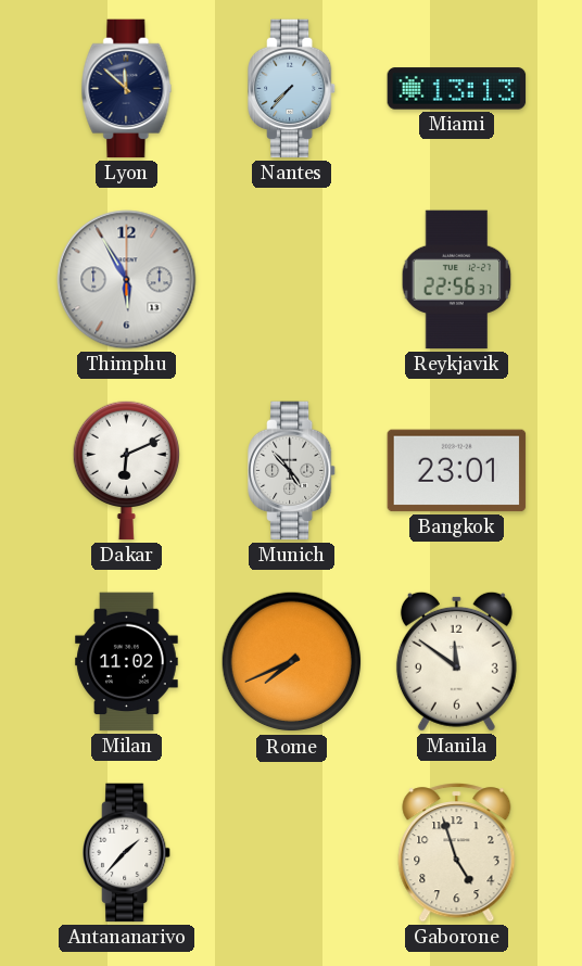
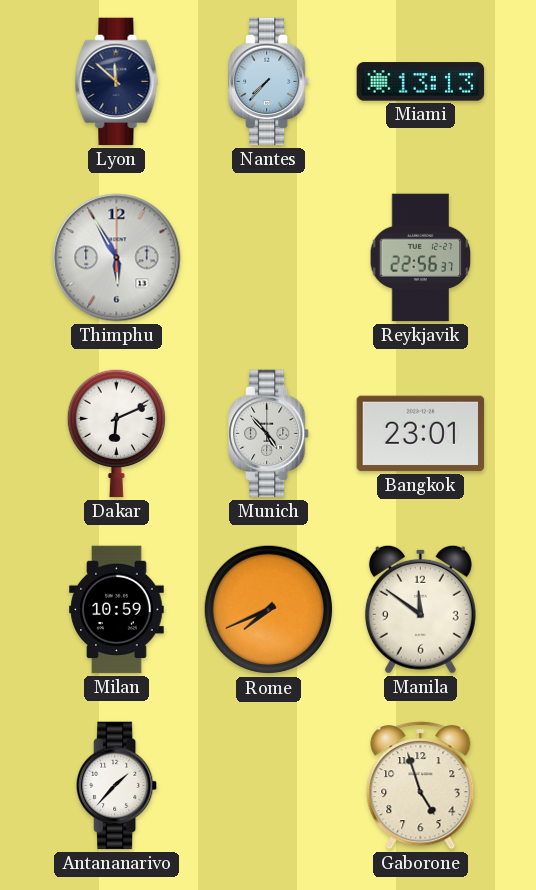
Milan: 11:02 -> 10:59 (117, 610)
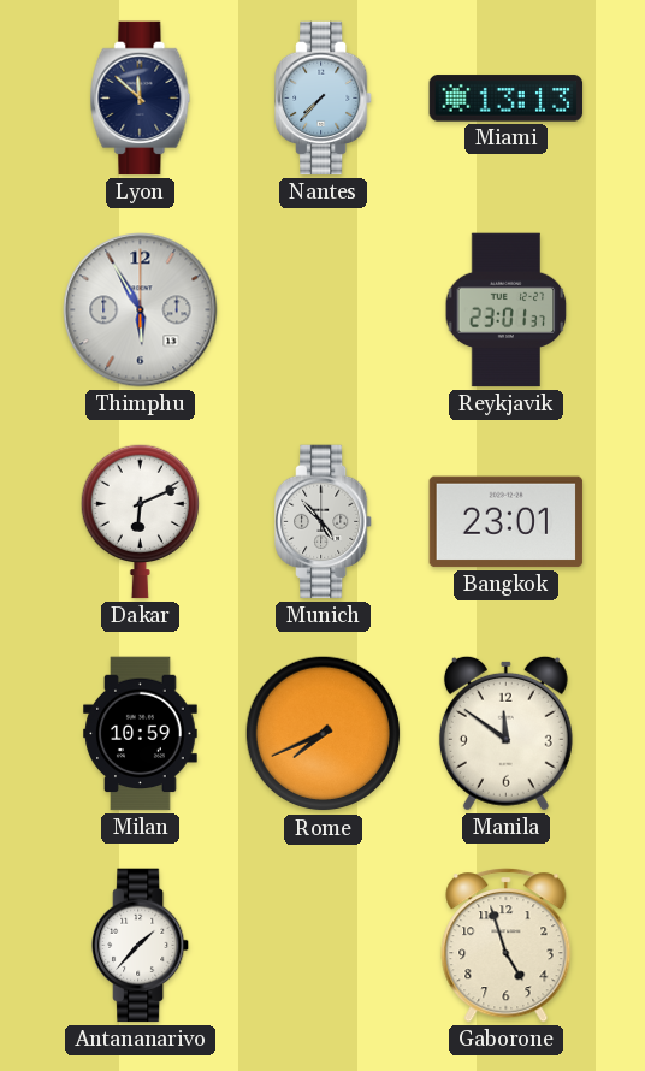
Reykjavik: 22:56 -> 23:01 (507, 310)
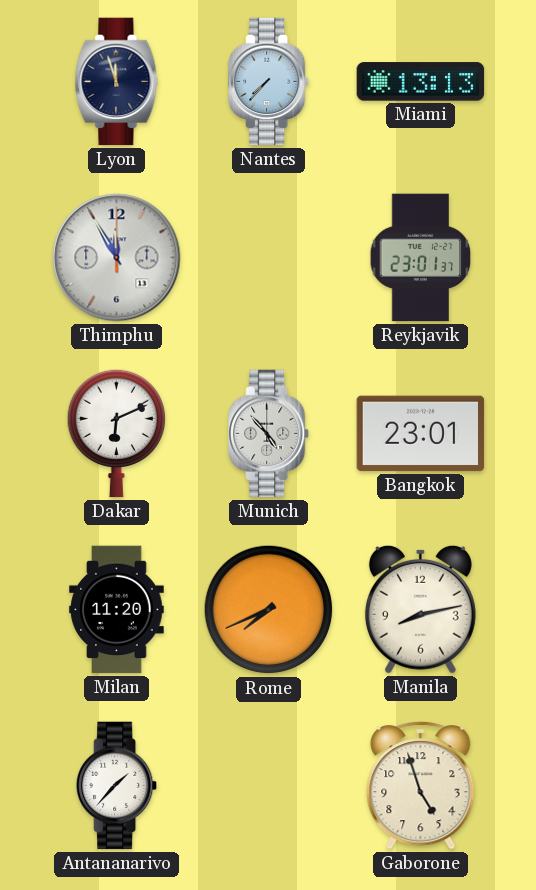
Lyon: 11:52 -> 11:57 (117, 82)
Thimphu: 5:55 -> 11:55 (117, 258)
Milan: 10:59 -> 11:20 (117, 610)
Manila: 11:51 -> 8:13 (420, 609)
